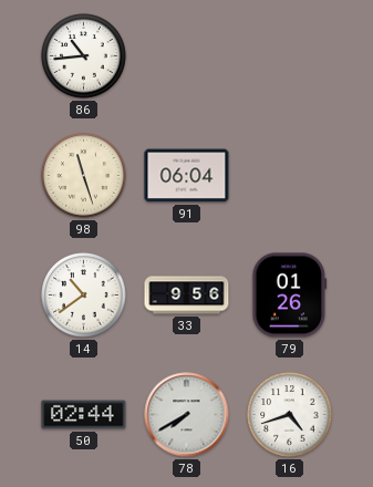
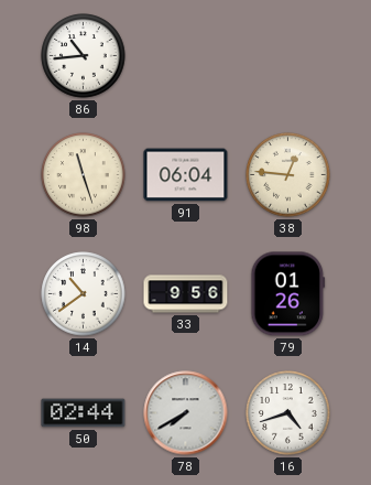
38: none -> 12:46 (288, 175)
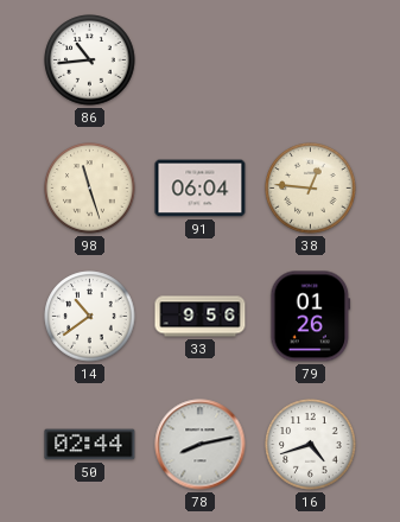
78: 7:40 -> 8:13 (201, 445)
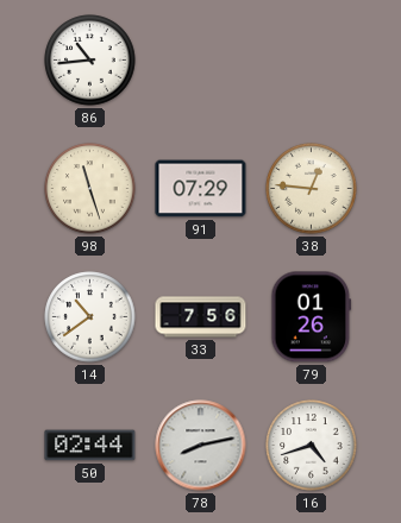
91: 06:04 -> 07:29 (201, 189)
33: 9:56 -> 7:56 (201, 317)
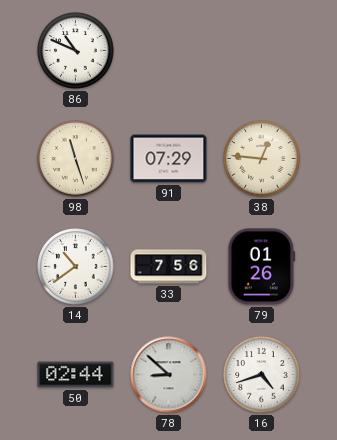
86: 10:44 -> 10:49 (76, 51)
78: 8:13 -> 8:52 (169, 375)
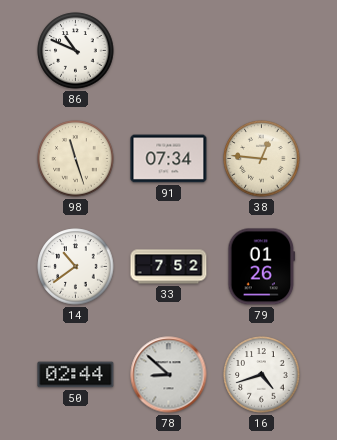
91: 07:29 -> 07:34 (169, 159)
33: 7:56 -> 7:52 (169, 267)
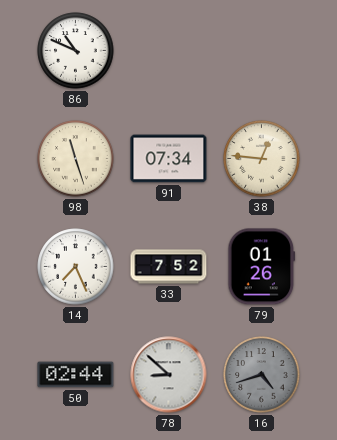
14: 10:39 -> 7:26 (76, 267)
16 dial: white -> grey (262, 375)
